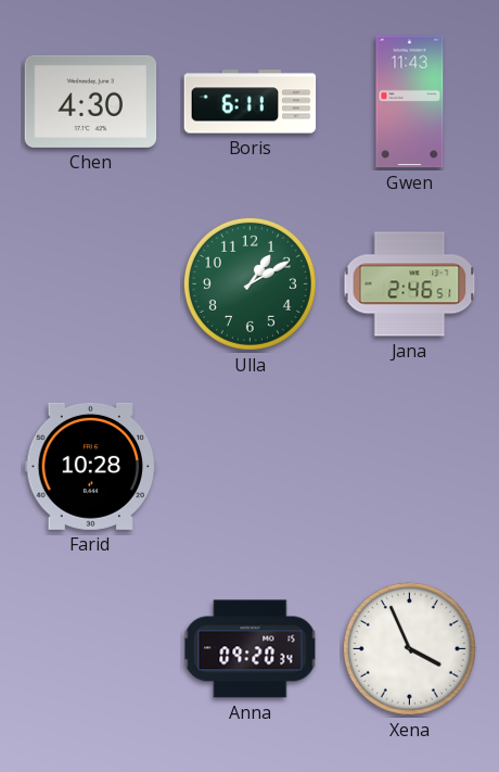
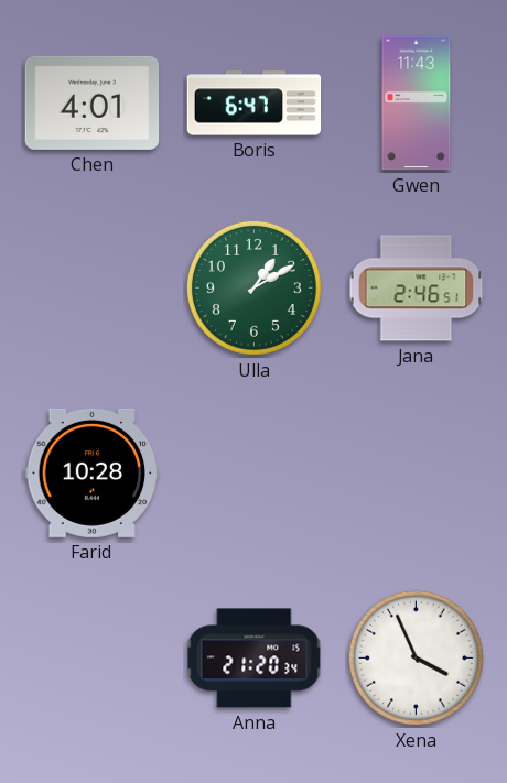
Chen: 4:30 -> 4:01 (93, 102)
Boris: 6:11 -> 6:47 (255, 104)
Anna: 09:20 -> 21:20 (255, 659)
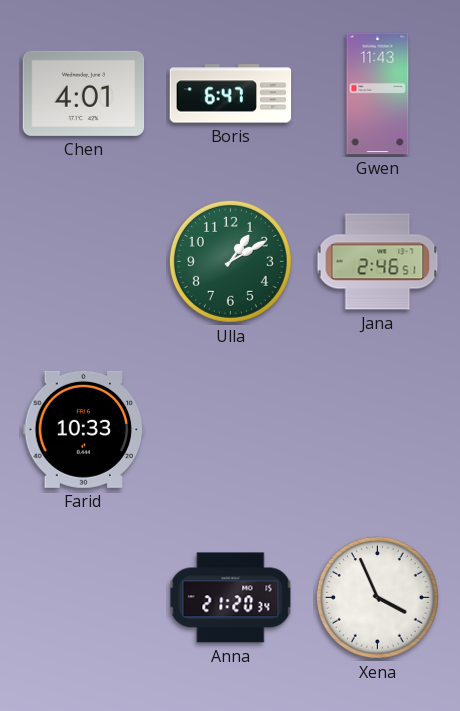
Farid: 10:28 -> 10:33 (84, 429)
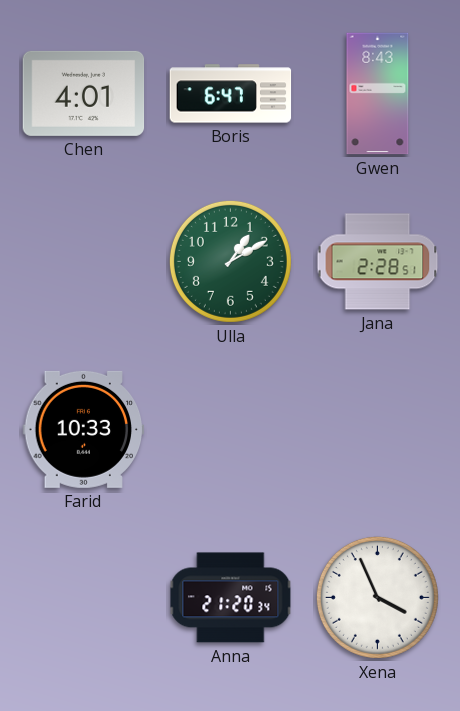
Gwen: 11:43 -> 8:43 (378, 94)
Jana: 2:46 -> 2:28 (378, 262)
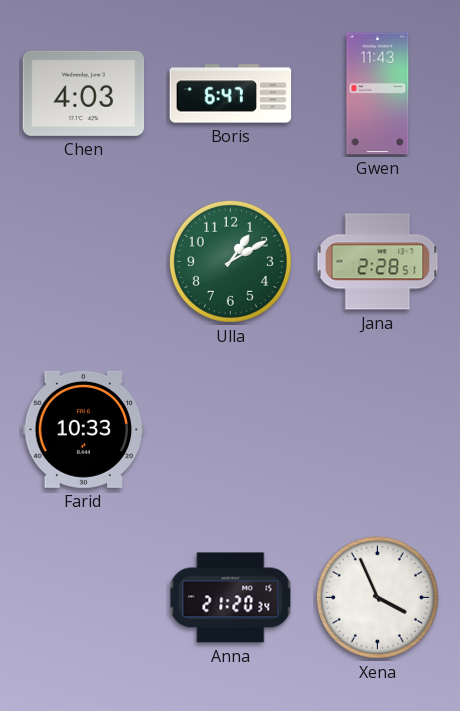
Chen: 4:01 -> 4:03 (84, 93)
Gwen: 8:43 -> 11:43 (378, 94)
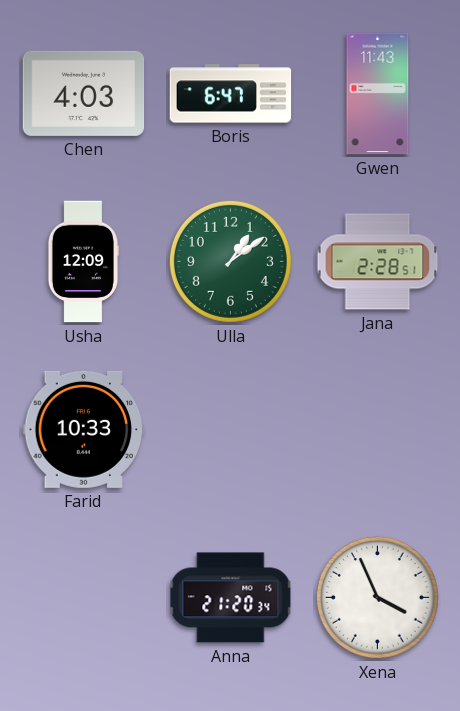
Usha: none -> 12:09 (82, 262)
Ulla: 1:10 -> 1:09 (230, 261)
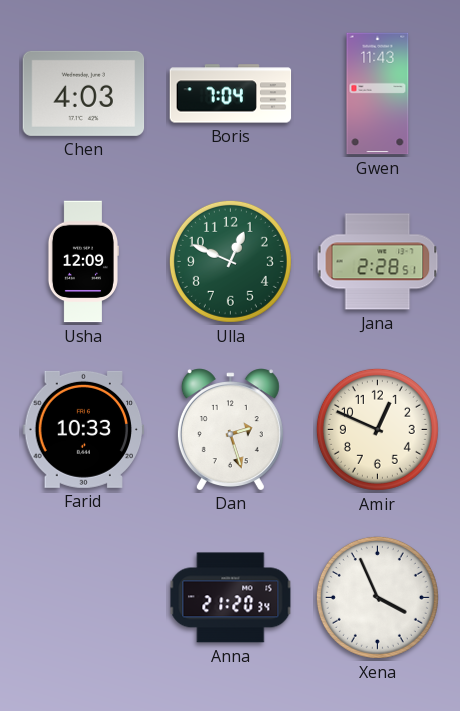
Boris: 6:47 -> 7:04 (231, 94)
Ulla: 1:09 -> 12:49 (230, 261)
Dan: none -> 2:27 (230, 429)
Amir: none -> 12:49 (377, 429)
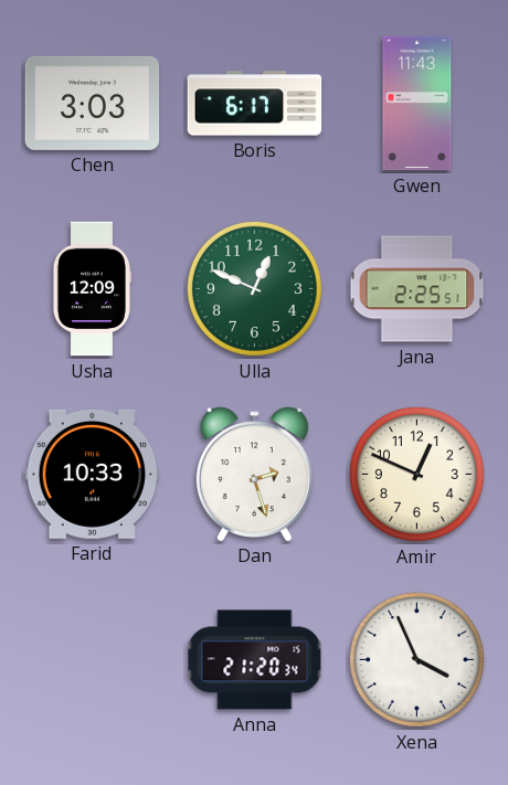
Chen: 4:03 -> 3:03 (93, 103)
Boris: 7:04 -> 6:17 (255, 104)
Jana: 2:28 -> 2:25 (417, 289)
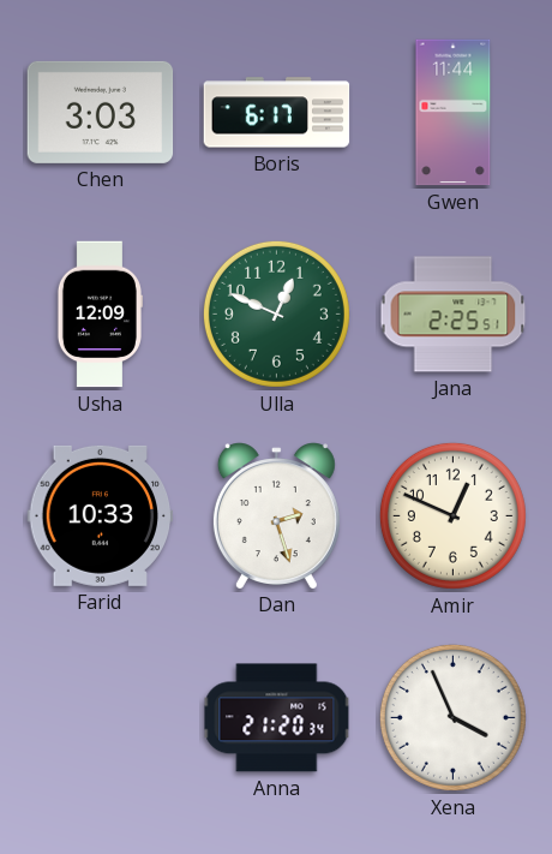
Gwen: 11:43 -> 11:44 (454, 113)
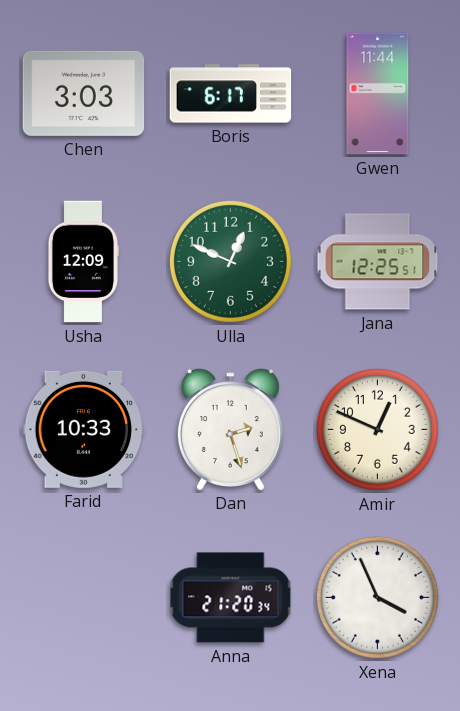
Jana: 2:25 -> 12:25 (378, 262)
